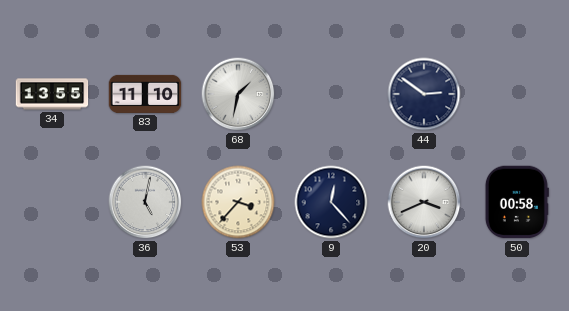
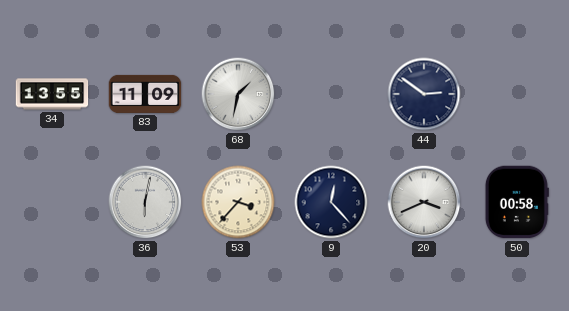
83: 11:10 -> 11:09 (145, 94)
36: 5:02 -> 6:02 (145, 202)
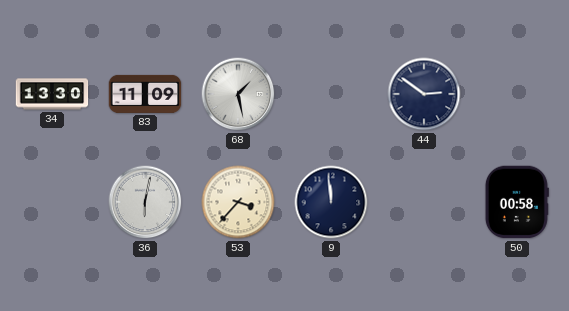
34: 13:55 -> 13:30 (52, 94)
68: 1:32 -> 1:28 (238, 94)
9: 12:23 -> 11:59 (331, 202)
20: 3:41 -> none (424, 202)
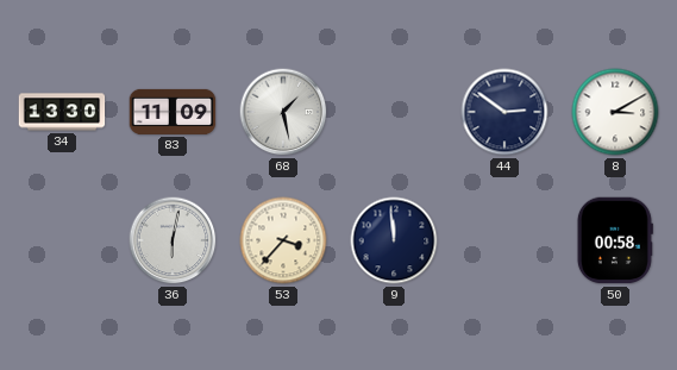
8: none -> 3:10 (615, 112)
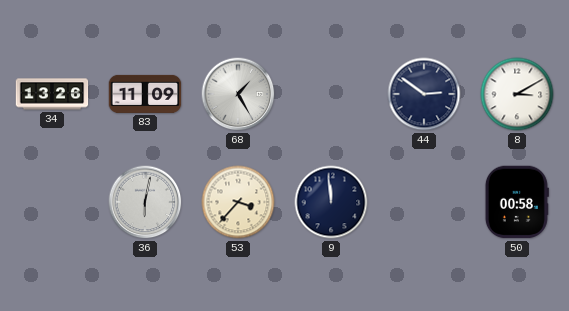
34: 13:30 -> 13:26 (52, 94)
68: 1:28 -> 1:25 (238, 94)
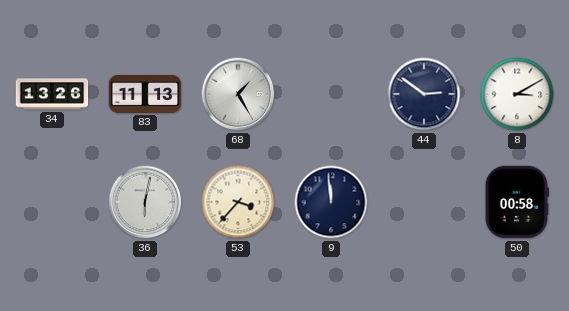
83: 11:09 -> 11:13 (145, 94)
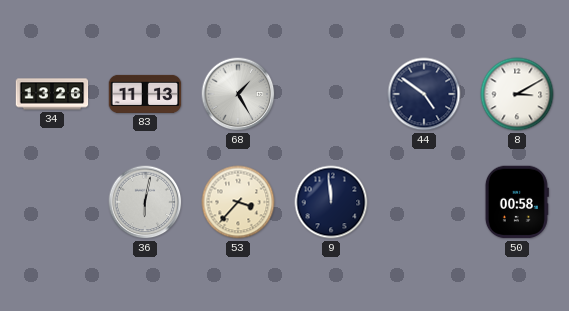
44: 2:51 -> 4:51 (424, 94)
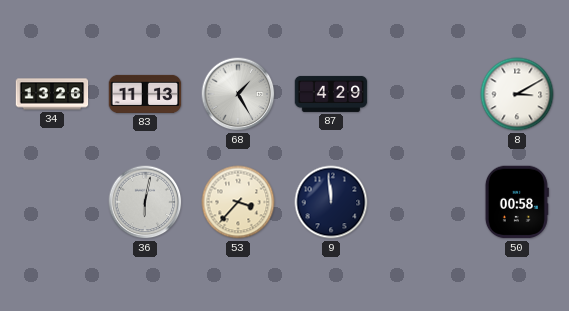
87: none -> 4:29 (331, 94)
44: 4:51 -> none (424, 94)
